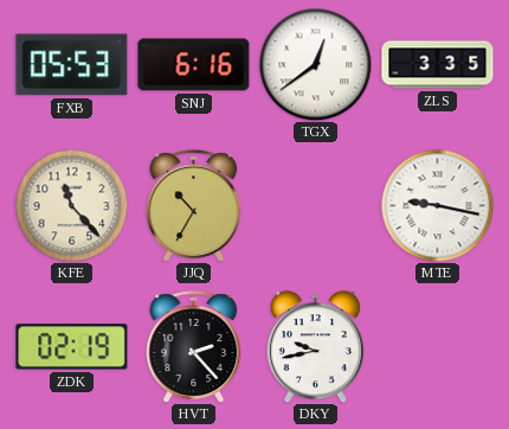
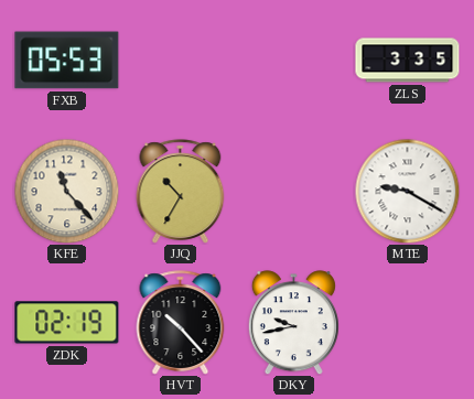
SNJ: 6:16 -> none (194, 65)
TGX: 12:39 -> none (315, 64)
MTE: 9:17 -> 9:20 (407, 191)
HVT: 2:23 -> 10:23 (181, 323)
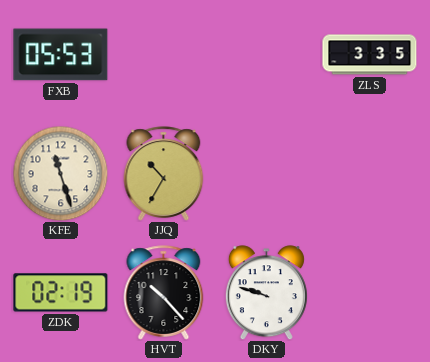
KFE: 11:23 -> 11:27 (60, 173)
MTE: 9:20 -> none (407, 191)
DKY: 9:43 -> 9:48 (266, 293)
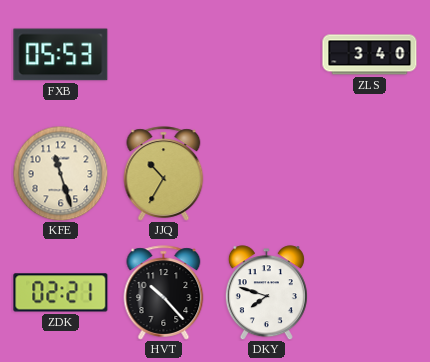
ZLS: 3:35 -> 3:40 (370, 55)
ZDK: 02:19 -> 02:21 (61, 293)
DKY: 9:48 -> 7:48 (266, 293)
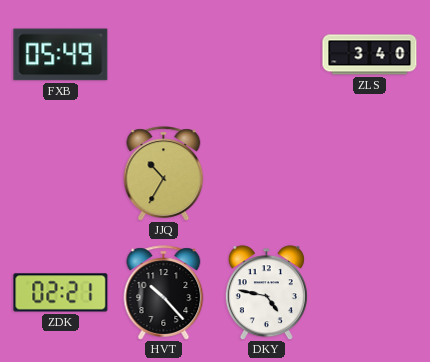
FXB: 05:53 -> 05:49 (61, 55)
KFE: 11:27 -> none (60, 173)
DKY: 7:48 -> 4:47 (266, 293)
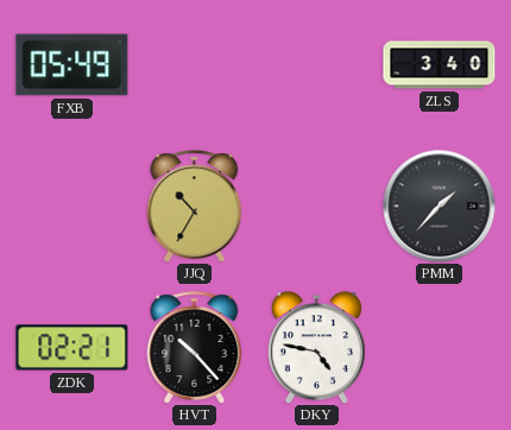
PMM: none -> 1:37 (439, 205)
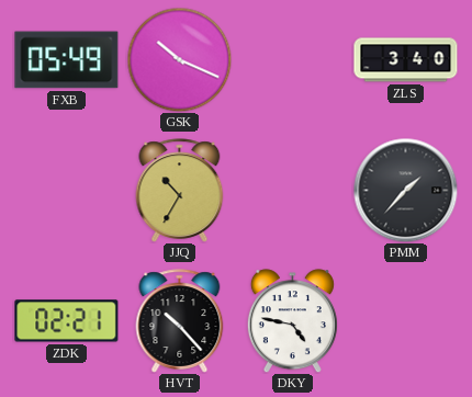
GSK: none -> 10:19 (179, 59)
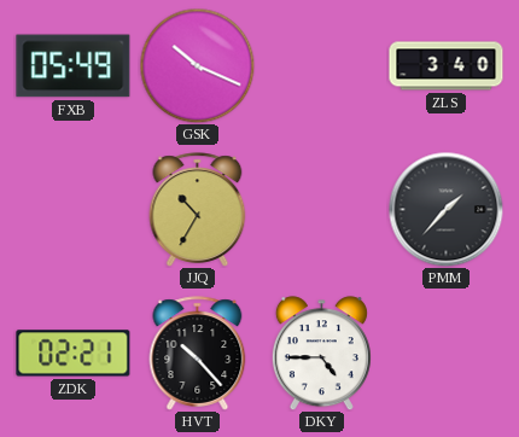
DKY: 4:47 -> 4:45 (321, 354)
